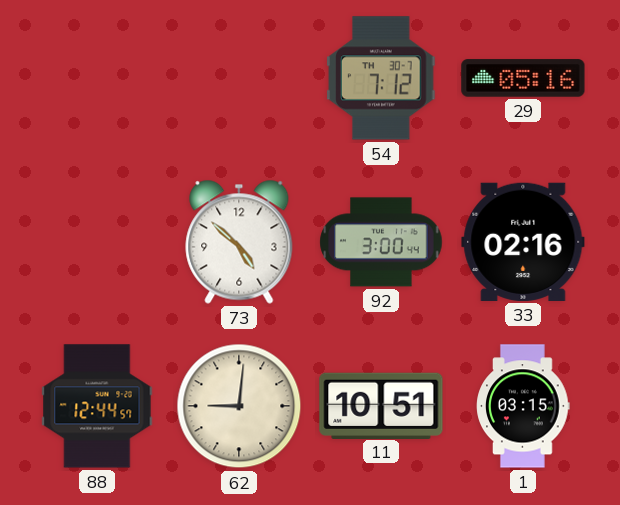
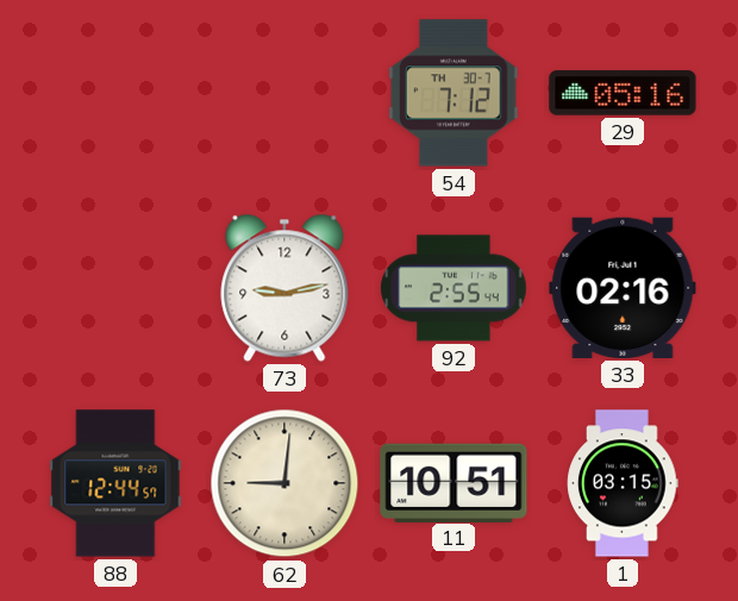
73: 4:52 -> 9:13 (284, 288)
92: 3:00 -> 2:55 (454, 288)
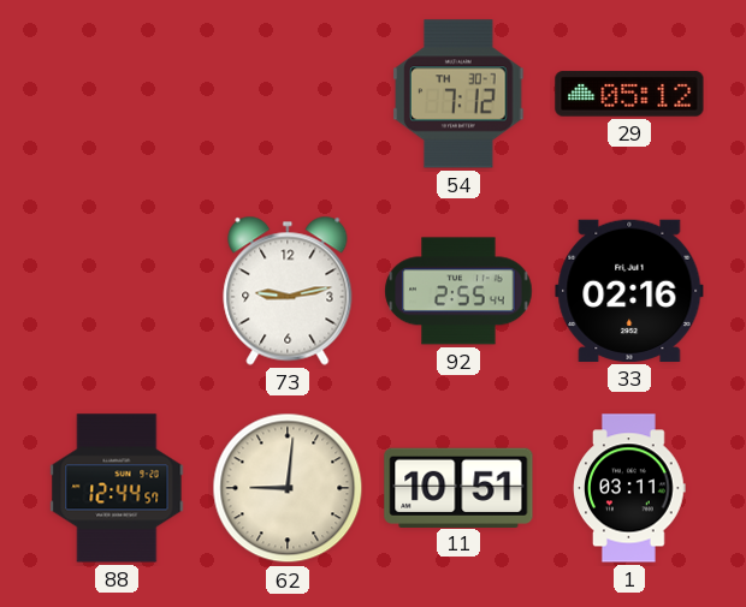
29: 05:16 -> 05:12 (629, 94)
1: 03:15 -> 03:11 (629, 488)
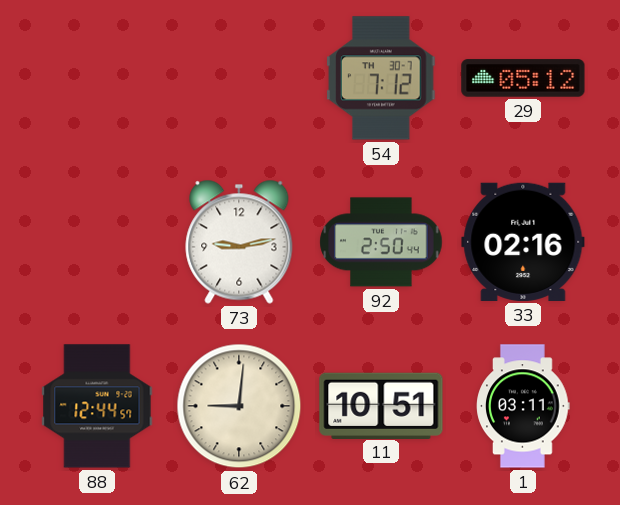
92: 2:55 -> 2:50 (381, 242)
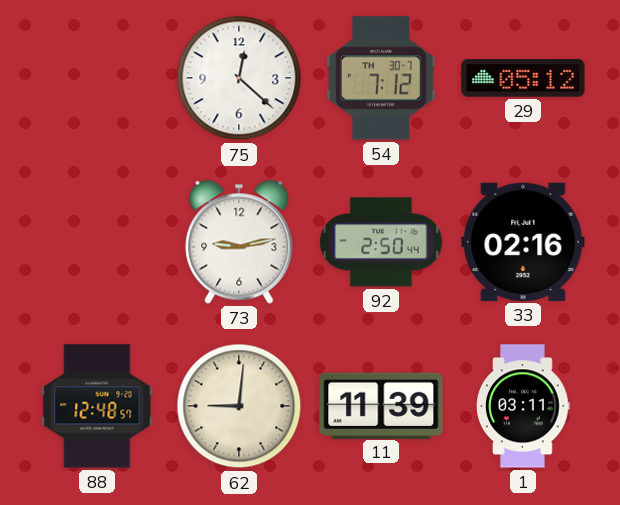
75: none -> 12:22 (239, 78)
88: 12:44 -> 12:48 (97, 406)
11: 10:51 -> 11:39 (381, 405)
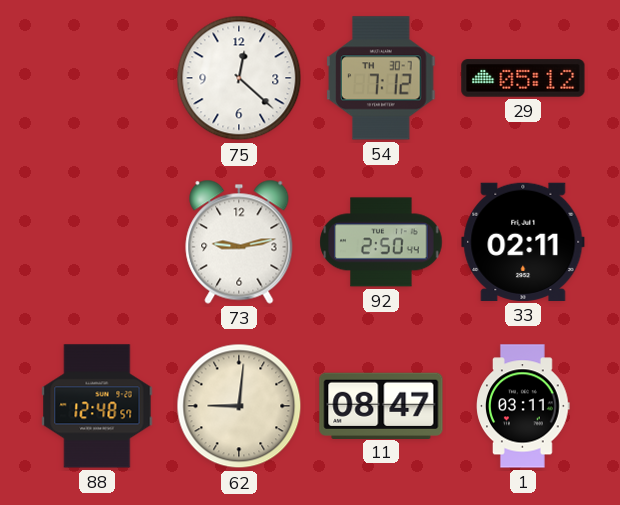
33: 02:16 -> 02:11 (523, 242)
11: 11:39 -> 08:47 (381, 405)
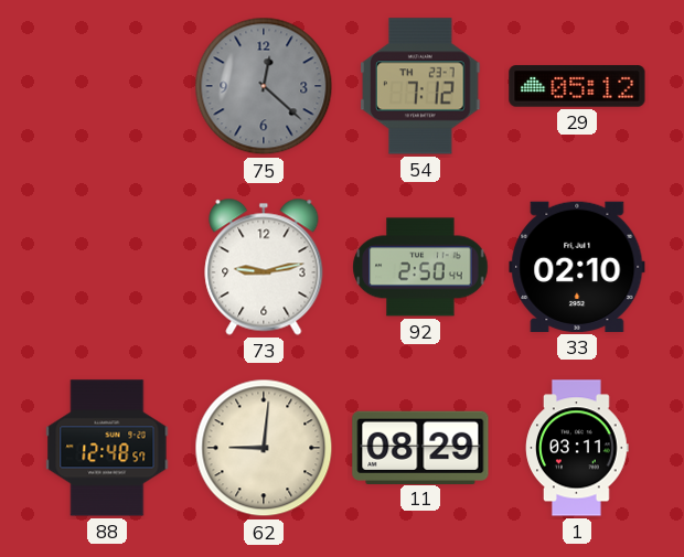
75 dial: white -> grey (264, 86)
54 date: TH 30-7 -> TH 23-7 (420, 86)
33: 02:11 -> 02:10 (577, 267)
11: 08:47 -> 08:29 (420, 447)
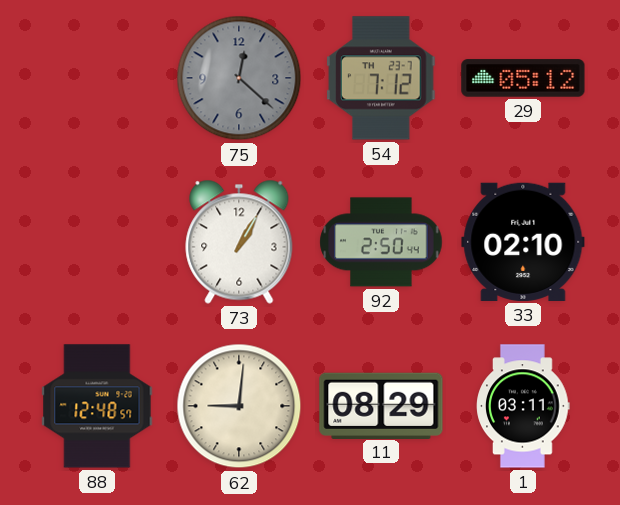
73: 9:13 -> 1:05 (239, 242)
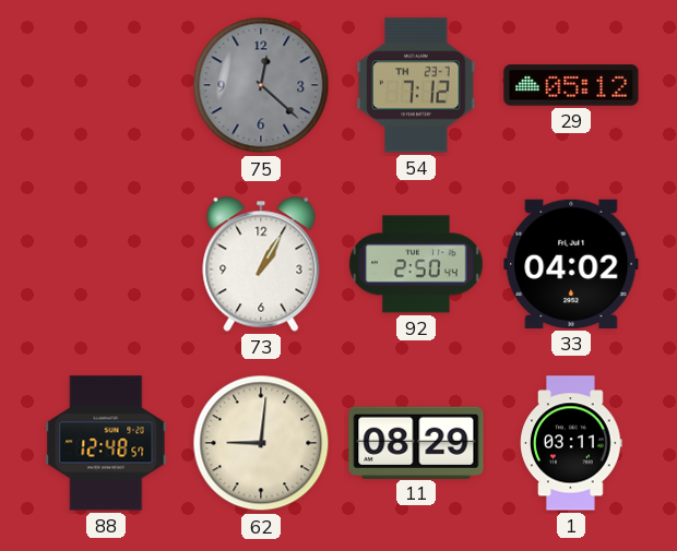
33: 02:10 -> 04:02 (571, 264)
